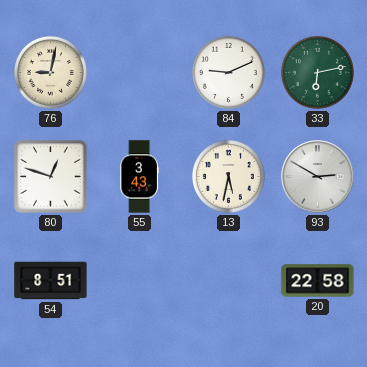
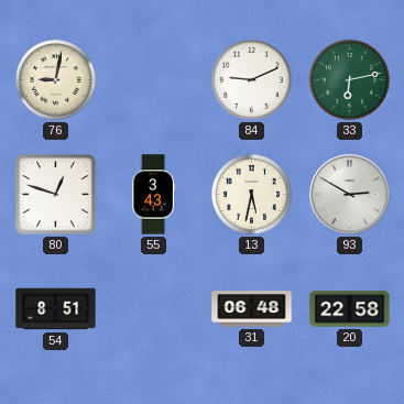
31: none -> 06:48 (252, 309)
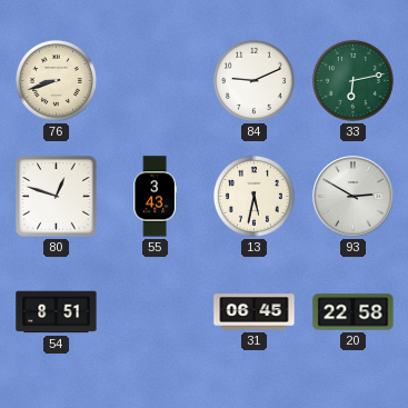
76: 9:02 -> 8:42 (56, 80)
31: 06:48 -> 06:45 (255, 312)
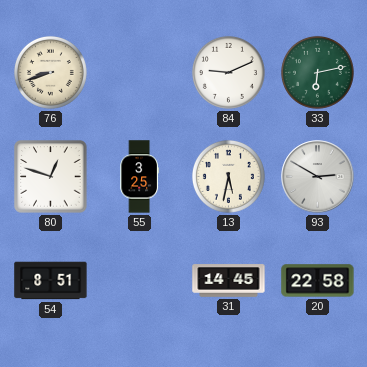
55: 3:43 -> 3:25 (139, 177)
31: 06:45 -> 14:45 (229, 281)
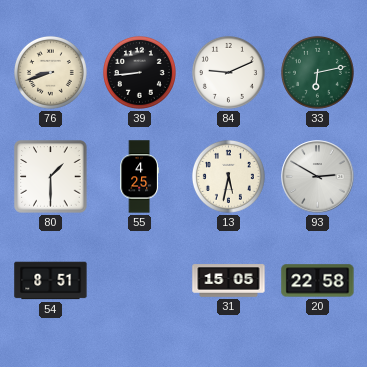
39: none -> 8:44 (139, 72)
80: 12:48 -> 1:30 (51, 177)
55: 3:25 -> 4:25 (139, 177)
31: 14:45 -> 15:05 (229, 281)
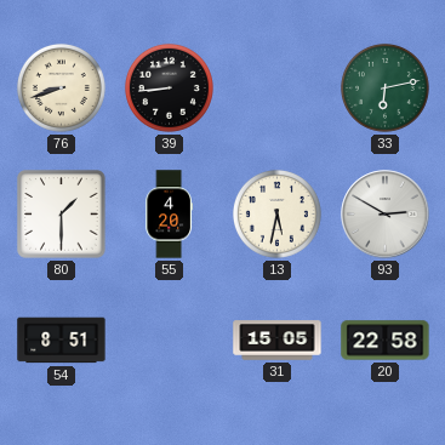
84: 9:11 -> none (228, 72)
55: 4:25 -> 4:20 (169, 215)
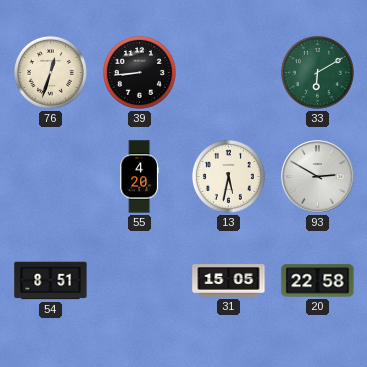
76: 8:42 -> 12:33 (50, 72)
33: 6:13 -> 6:10 (317, 72)
80: 1:30 -> none (62, 215)
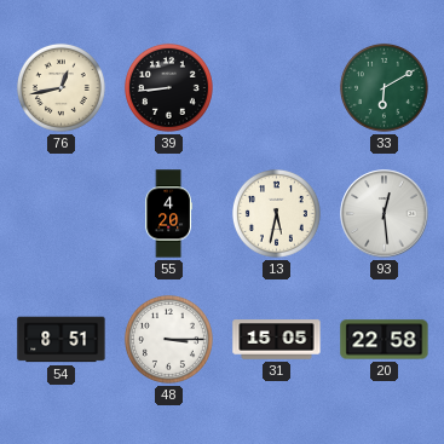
76: 12:33 -> 12:43 (60, 87)
93: 2:50 -> 12:29 (385, 214)
48: none -> 3:15 (168, 339)
